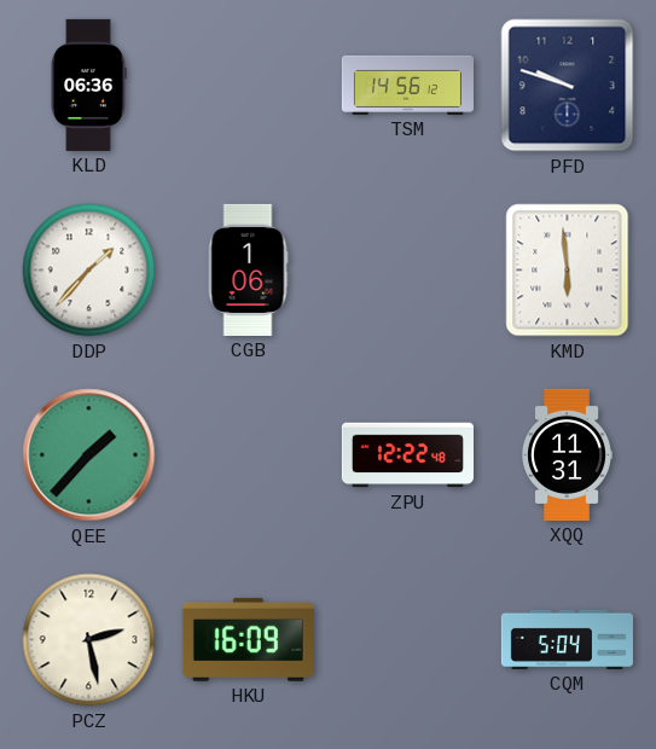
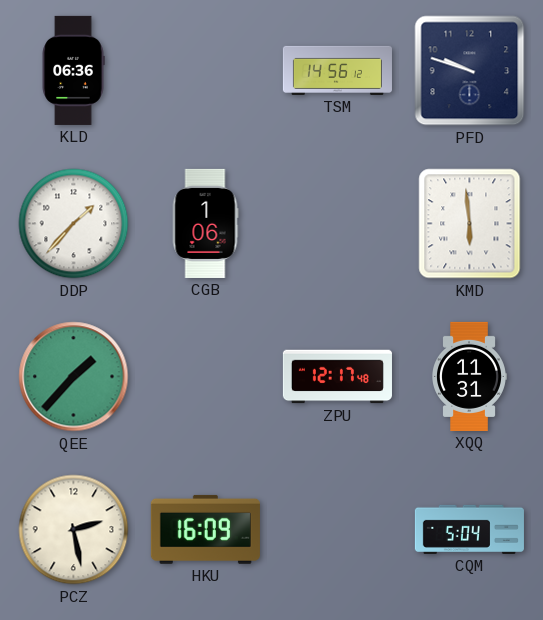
ZPU: 12:22 -> 12:17 (337, 377)
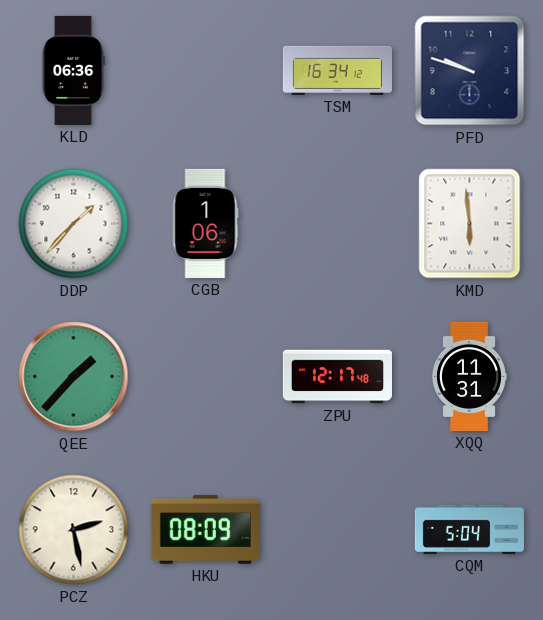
TSM: 14:56 -> 16:34 (337, 70)
HKU: 16:09 -> 08:09 (205, 529)
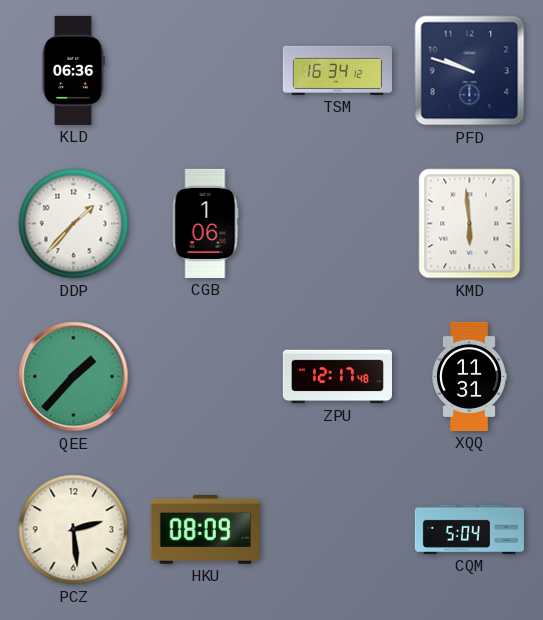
PCZ: 2:28 -> 2:29 (74, 530)
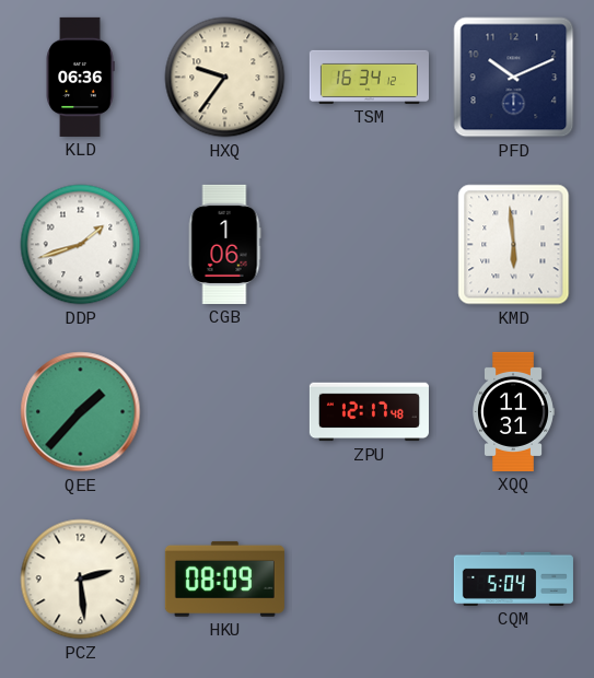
HXQ: none -> 9:36 (225, 78)
PFD: 9:48 -> 10:11 (514, 78)
DDP: 1:37 -> 1:42 (81, 245)
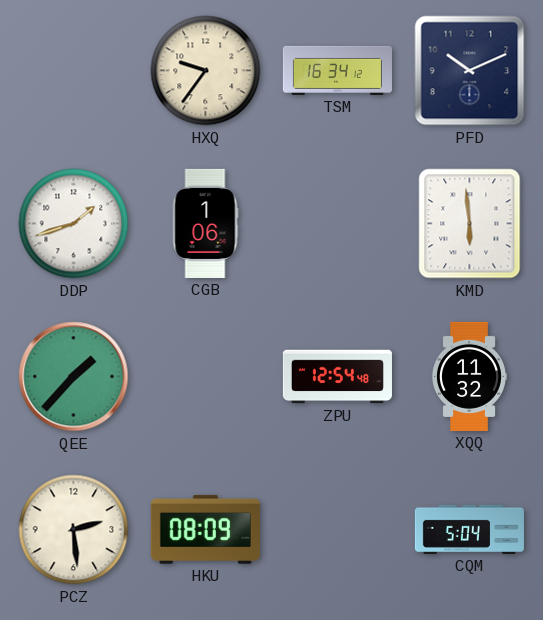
KLD: 06:36 -> none (80, 77)
ZPU: 12:17 -> 12:54 (337, 377)
XQQ: 11:31 -> 11:32 (470, 376)
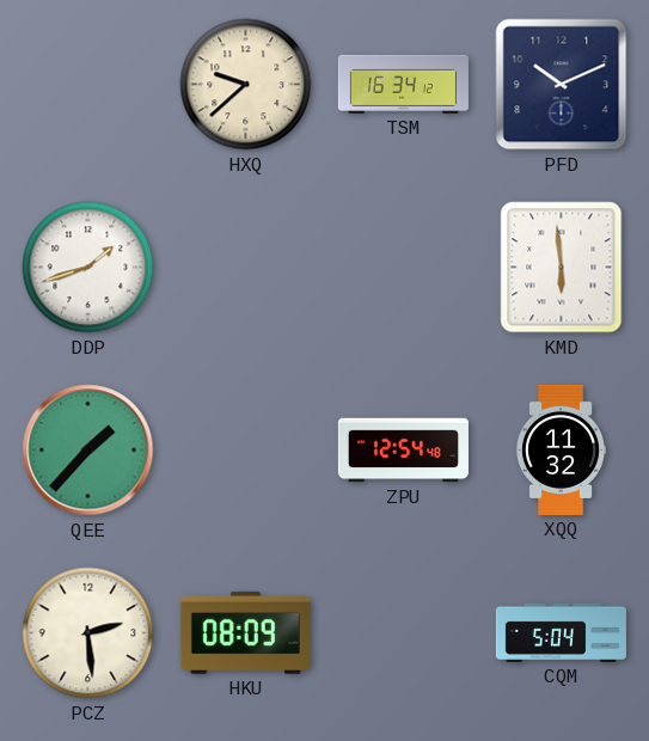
HXQ: 9:36 -> 9:38 (246, 85)
CGB: 1:06 -> none (205, 223)
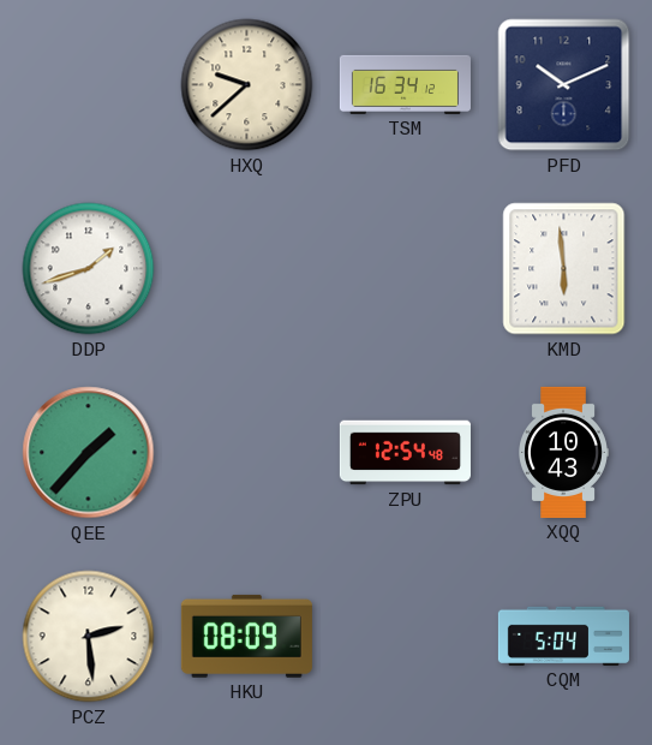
XQQ: 11:32 -> 10:43 (564, 452)
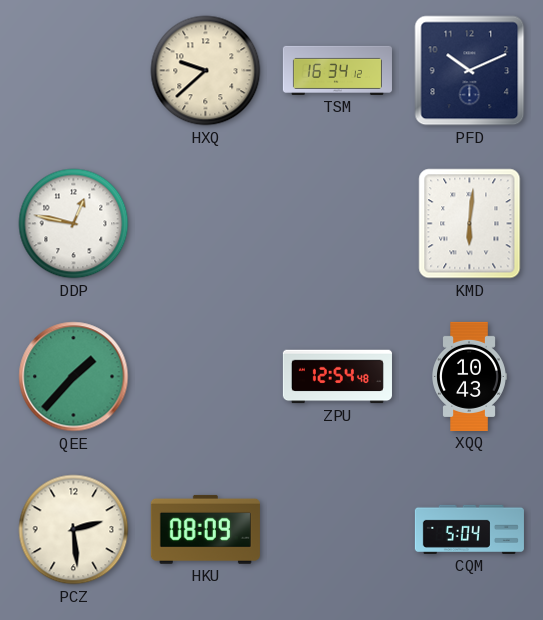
DDP: 1:42 -> 12:47 (74, 224)
KMD: 5:59 -> 6:01 (470, 224)
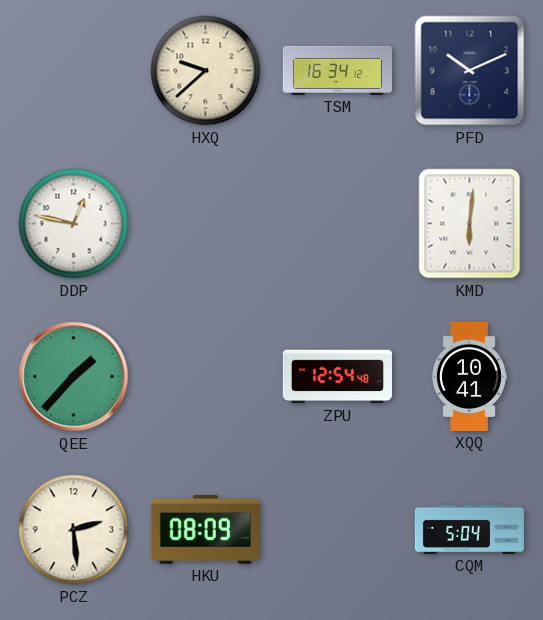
XQQ: 10:43 -> 10:41 (470, 376)
